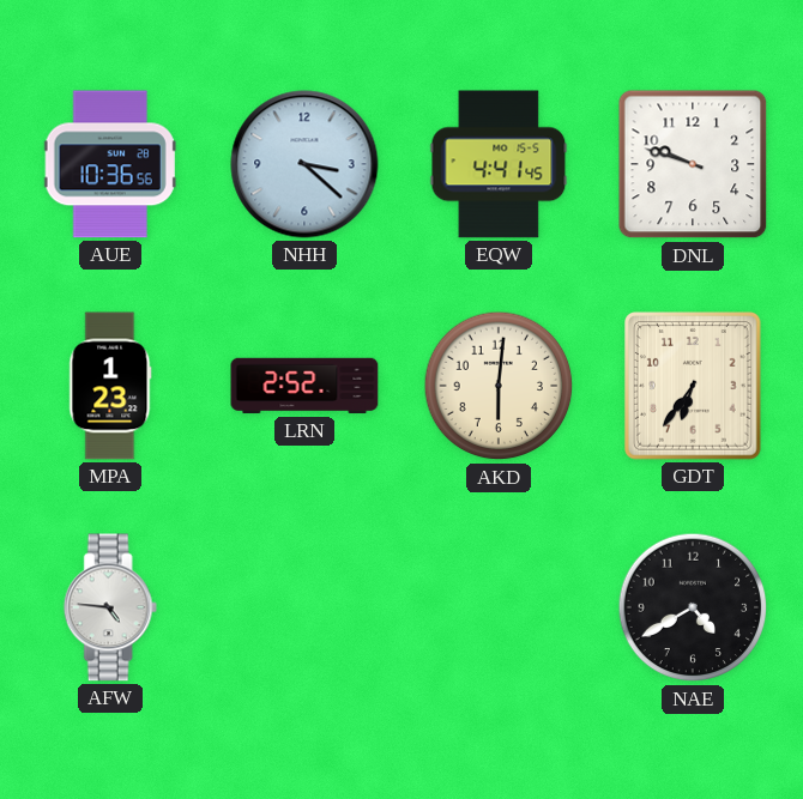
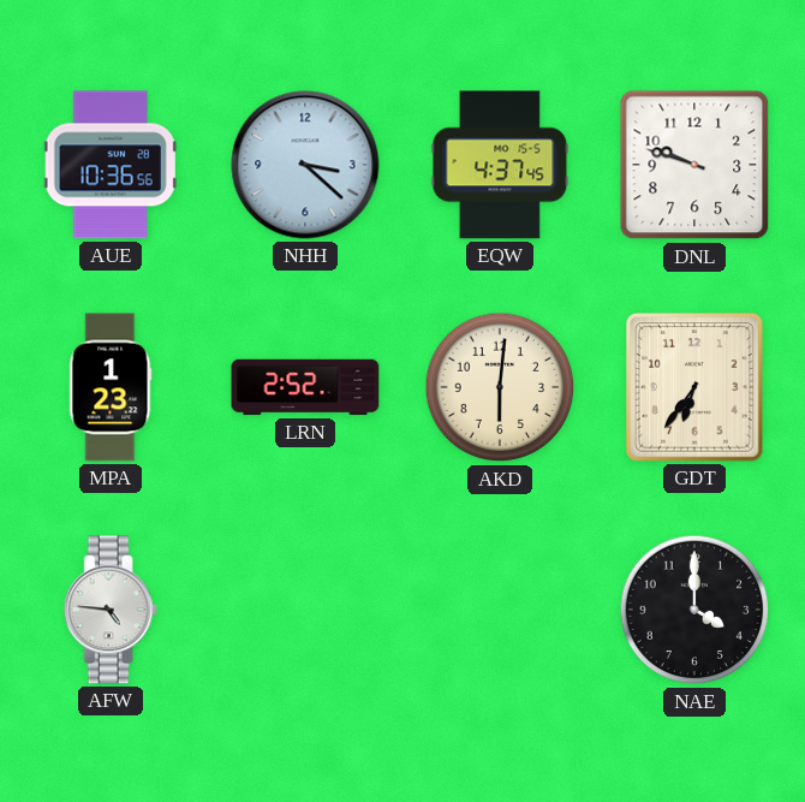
EQW: 4:41 -> 4:37 (500, 165)
NAE: 4:40 -> 4:00 (694, 610)
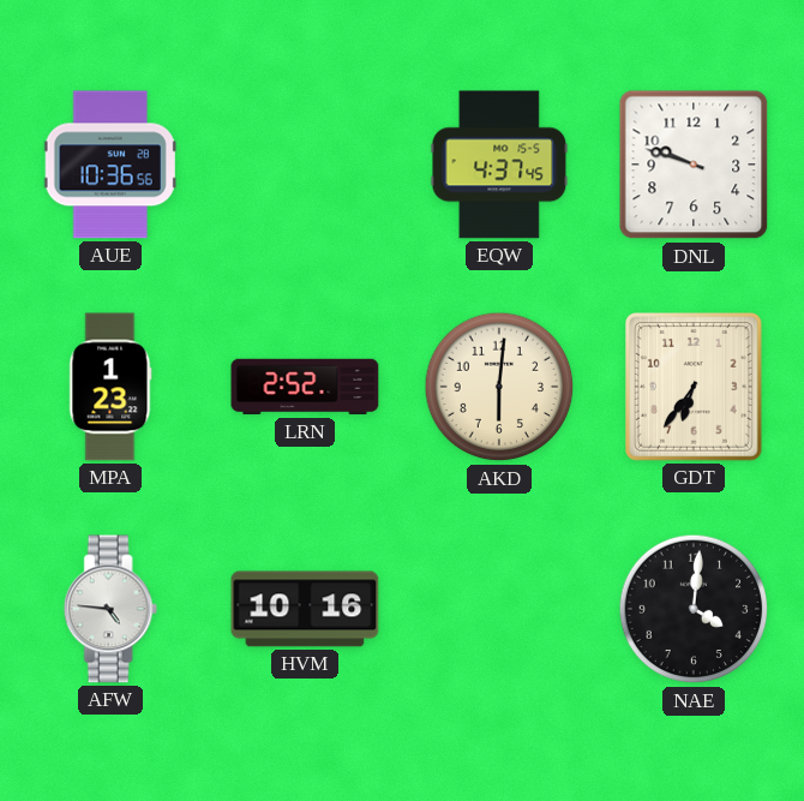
NHH: 3:22 -> none (305, 165)
HVM: none -> 10:16 (305, 609)
NAE: 4:00 -> 4:01 (694, 609)
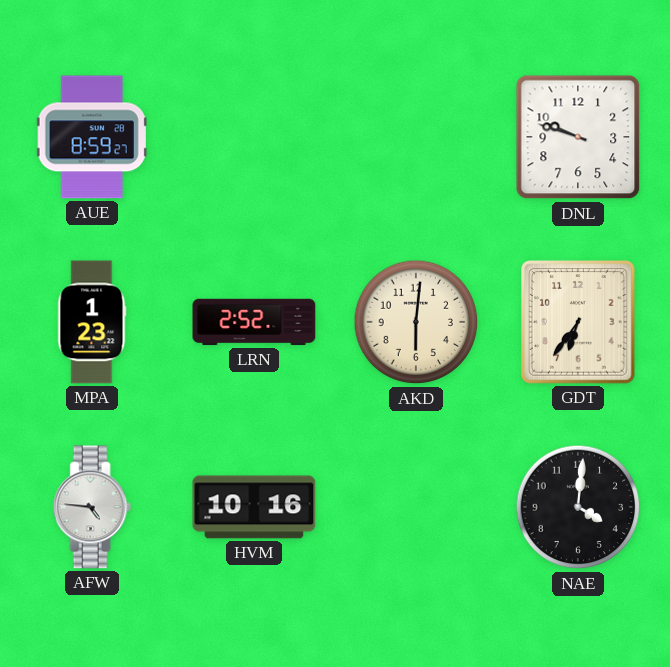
AUE: 10:36 -> 8:59 (92, 137)
EQW: 4:37 -> none (499, 165)
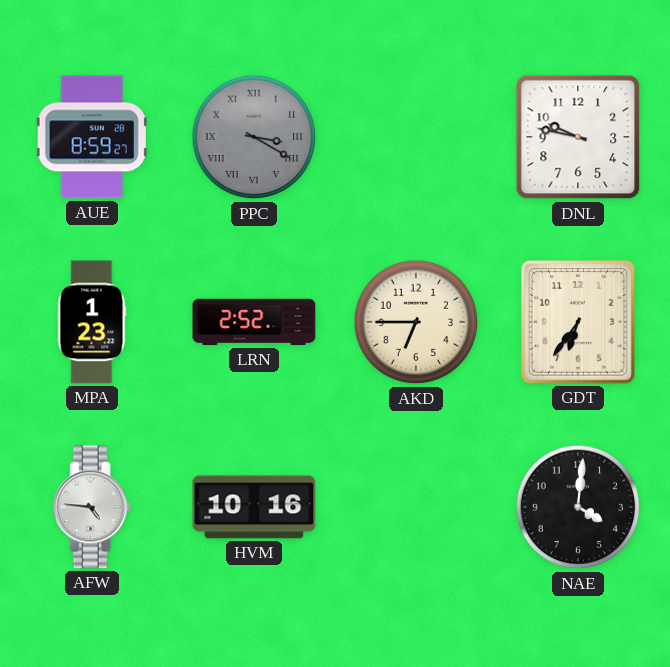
PPC: none -> 3:20 (254, 137)
DNL: 9:48 -> 9:47 (578, 137)
AKD: 6:01 -> 6:45 (416, 322)
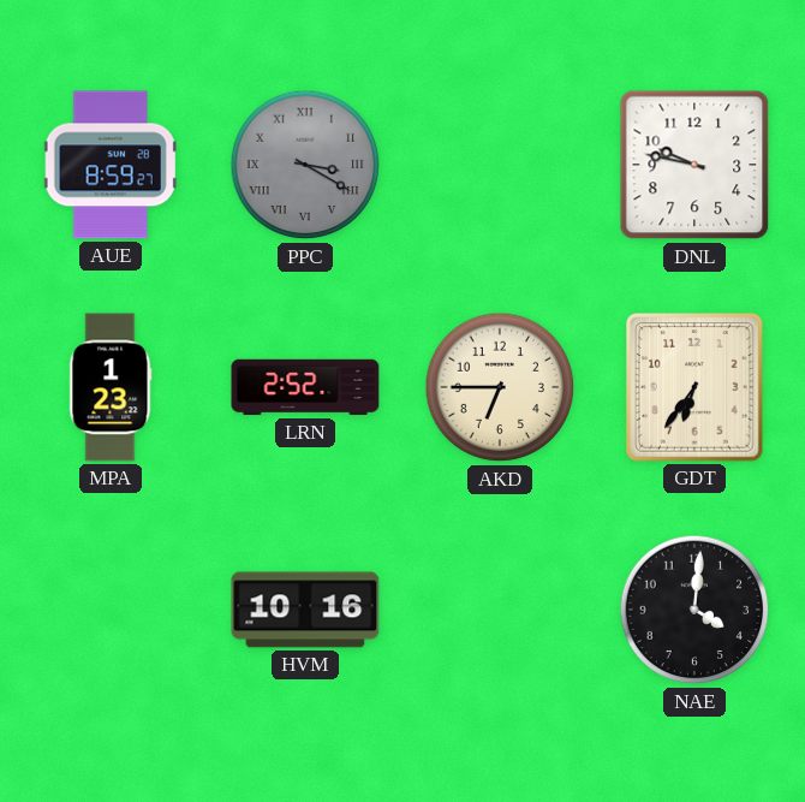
AFW: 4:46 -> none (92, 507)
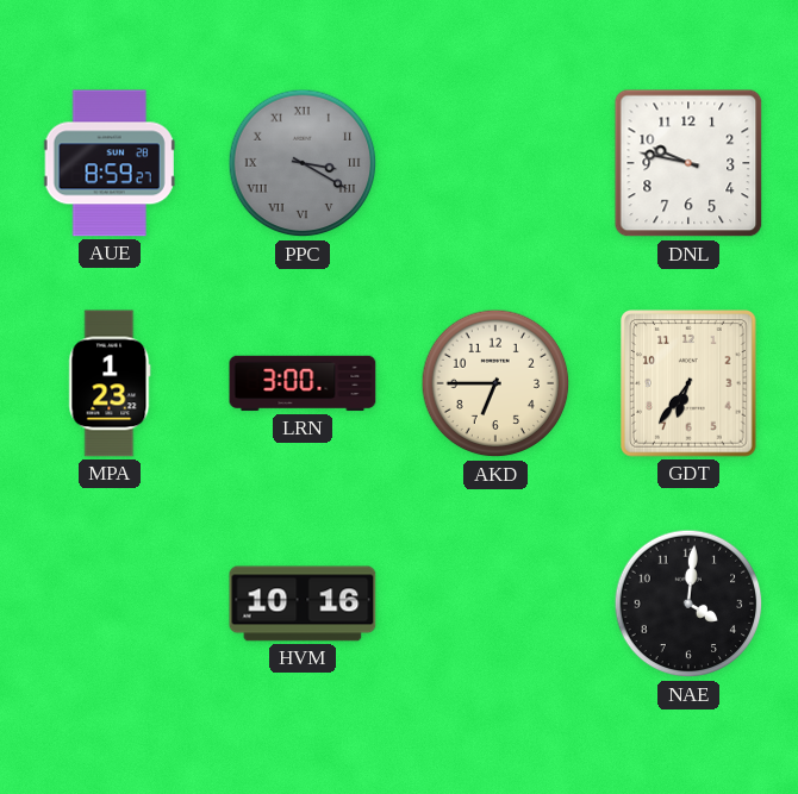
LRN: 2:52 -> 3:00 (303, 383)
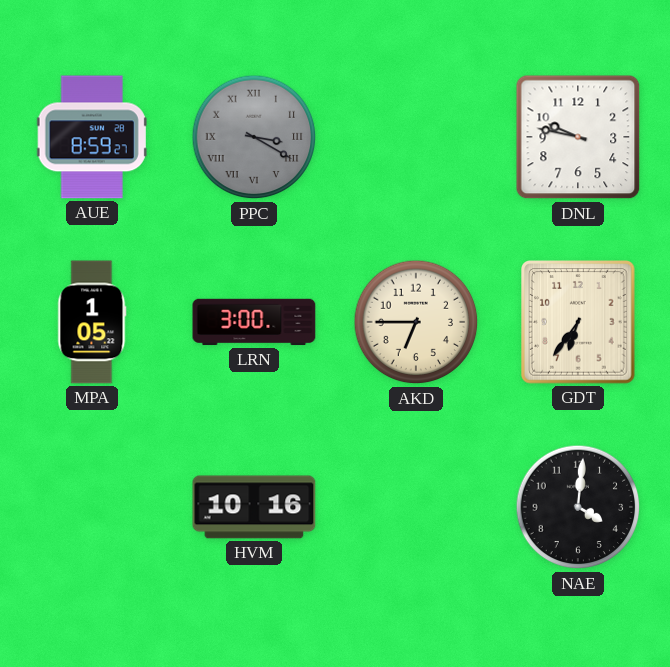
MPA: 1:23 -> 1:05 (92, 322)
